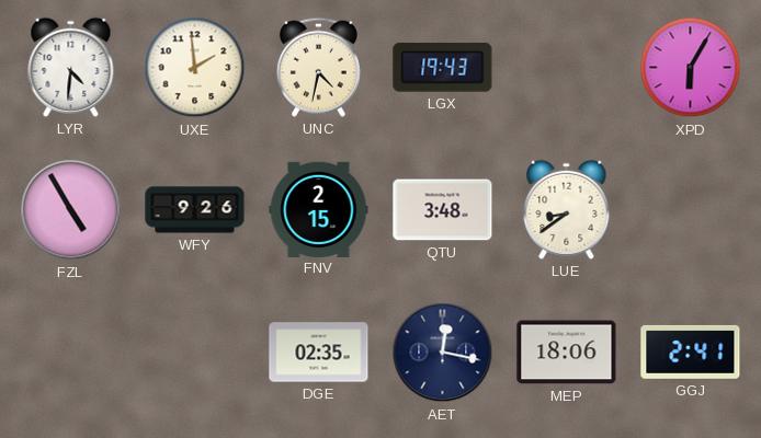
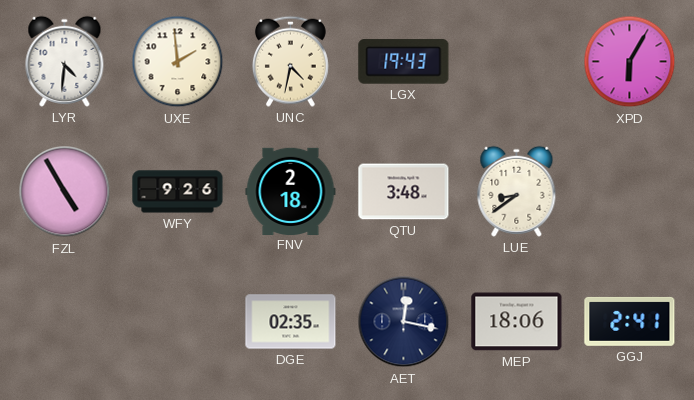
FNV: 2:15 -> 2:18 (291, 191)
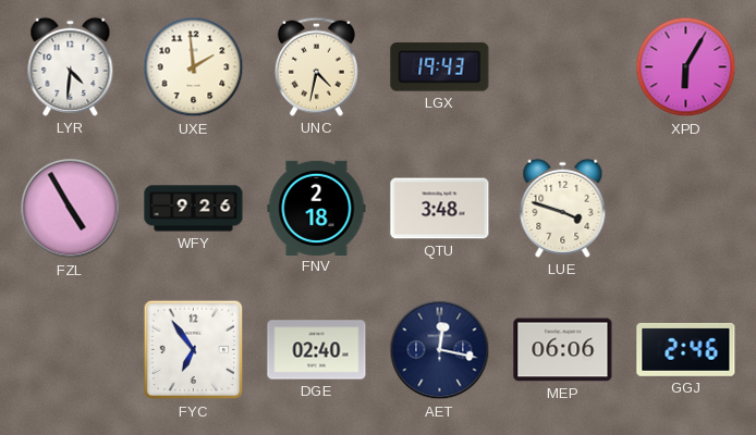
LUE: 8:39 -> 3:48 (563, 208)
FYC: none -> 6:54 (194, 350)
DGE: 02:35 -> 02:40 (317, 350)
MEP: 18:06 -> 06:06 (563, 350)
GGJ: 2:41 -> 2:46 (686, 349)
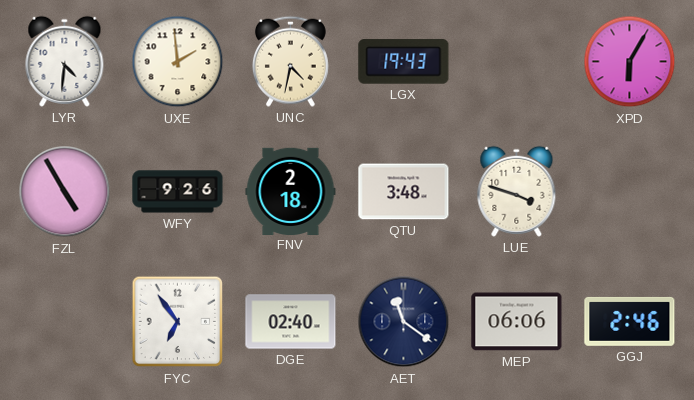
AET: 12:17 -> 11:21 (404, 322)
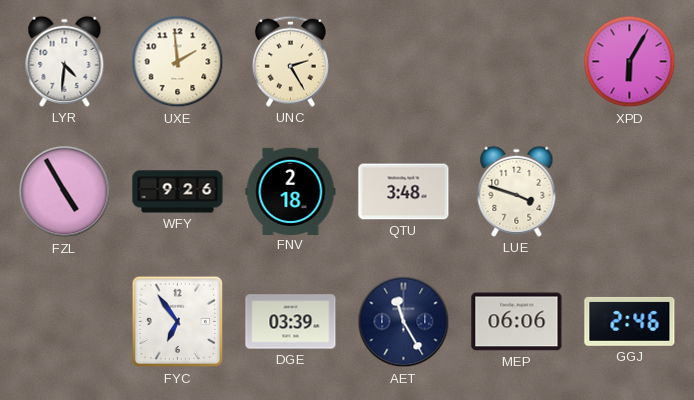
UNC: 4:32 -> 2:25 (290, 61)
LGX: 19:43 -> none (404, 62)
DGE: 02:40 -> 03:39 (291, 322)
AET: 11:21 -> 11:25 (404, 322)
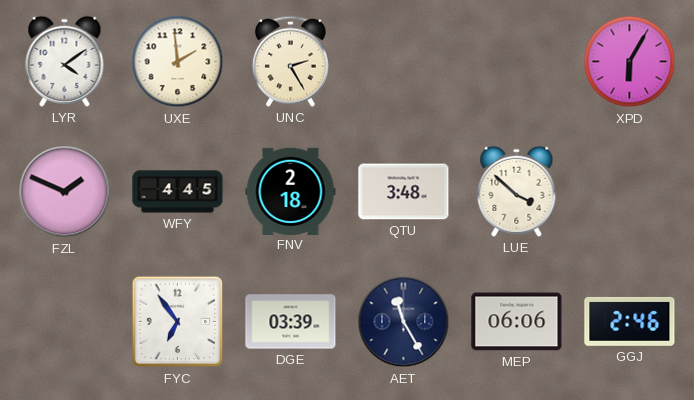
LYR: 4:31 -> 4:09 (65, 61)
FZL: 4:55 -> 1:49 (65, 192)
WFY: 9:26 -> 4:45 (178, 192)
LUE: 3:48 -> 3:52 (517, 191)
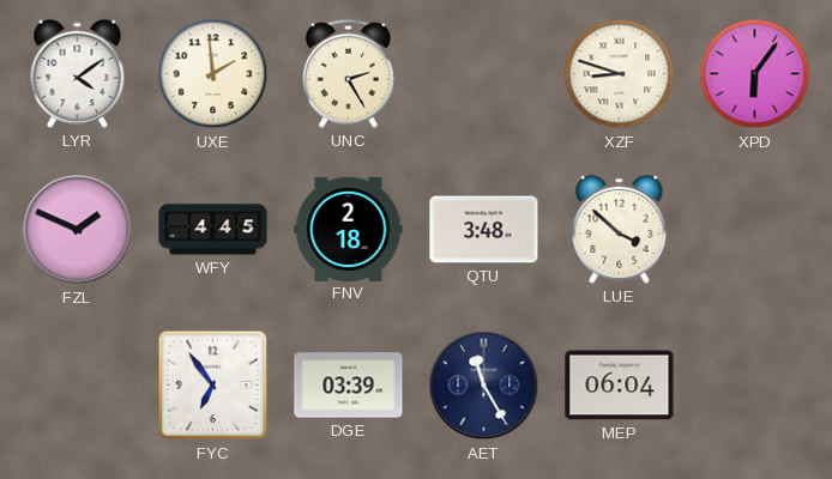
XZF: none -> 8:48 (620, 74)
XPD: 6:05 -> 6:06 (755, 74)
MEP: 06:06 -> 06:04 (620, 386)
GGJ: 2:46 -> none (630, 321)
